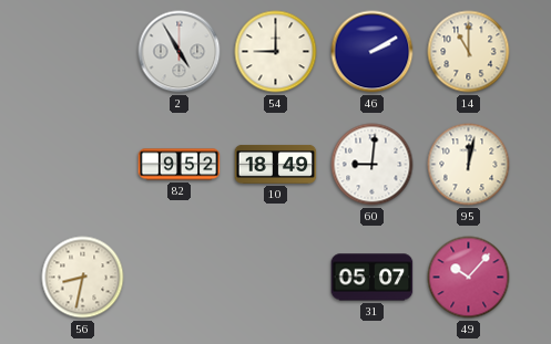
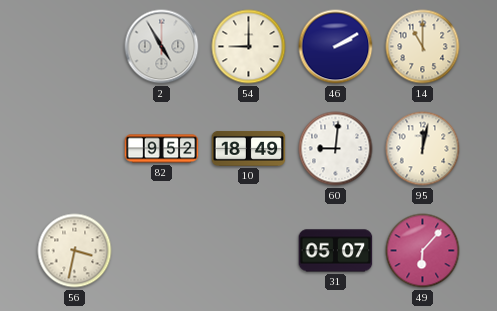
56: 8:32 -> 3:32 (75, 251)
49: 10:07 -> 6:07 (423, 251)
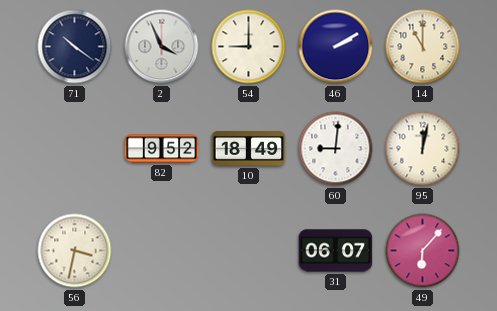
71: none -> 10:21 (75, 47)
2: 4:55 -> 3:56 (162, 47)
31: 05:07 -> 06:07 (336, 251)
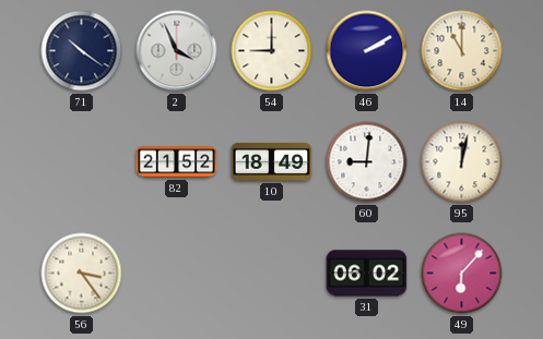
82: 9:52 -> 21:52 (177, 162)
56: 3:32 -> 3:24 (82, 274)
31: 06:07 -> 06:02 (367, 274)
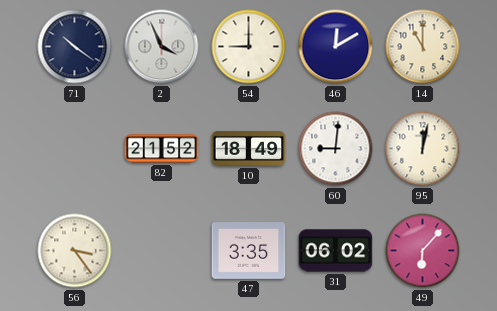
46: 2:10 -> 12:10 (336, 47)
47: none -> 3:35 (249, 251)
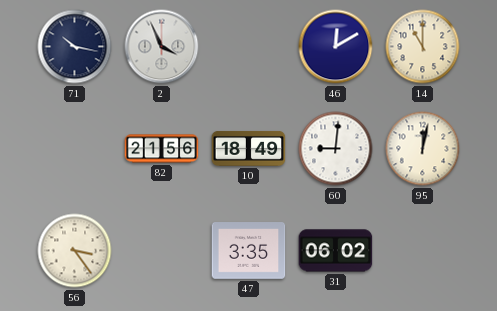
71: 10:21 -> 10:17 (75, 47)
54: 9:00 -> none (249, 47)
82: 21:52 -> 21:56 (162, 149)
49: 6:07 -> none (423, 251)
